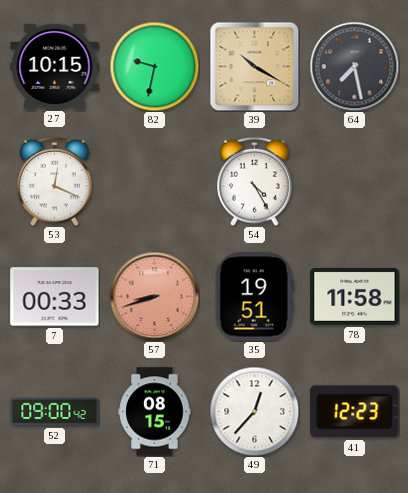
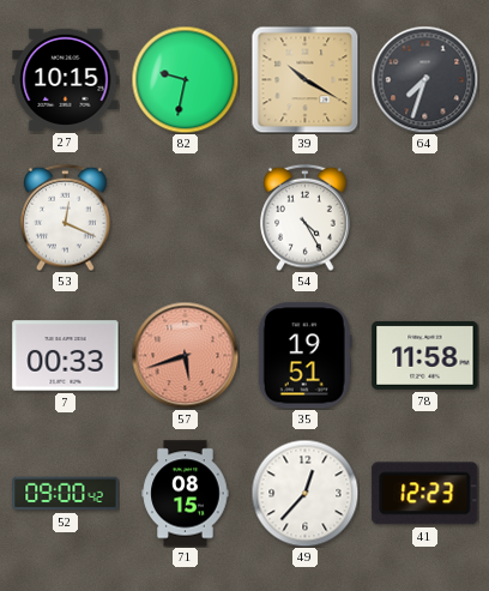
64: 7:28 -> 7:33 (424, 79)
57: 8:42 -> 5:42 (185, 355)
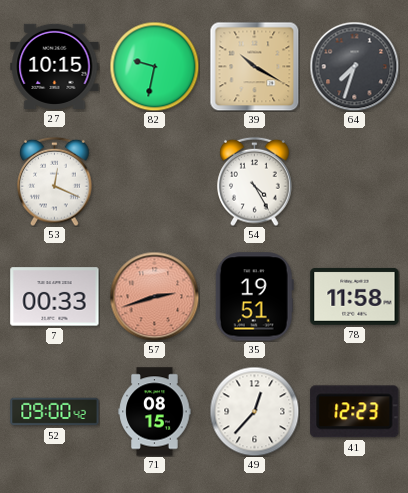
57: 5:42 -> 2:42 (154, 296)
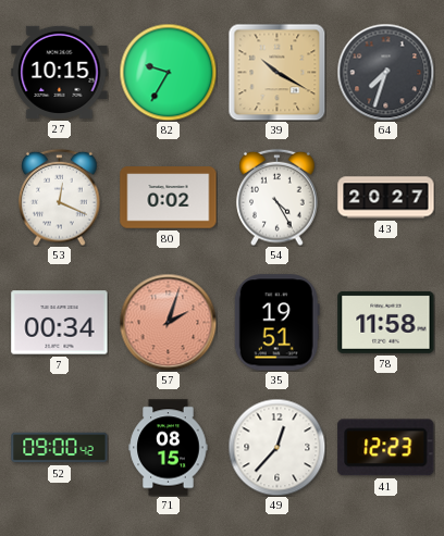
82: 9:32 -> 9:35 (168, 72)
80: none -> 0:02 (169, 198)
43: none -> 20:27 (386, 198)
7: 00:33 -> 00:34 (60, 323)
57: 2:42 -> 2:03 (168, 322)
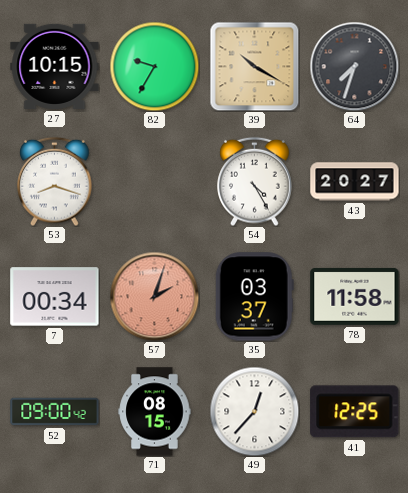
53: 12:19 -> 8:18 (55, 181)
80: 0:02 -> none (169, 198)
35: 19:51 -> 03:37 (254, 297)
41: 12:23 -> 12:25 (355, 412)
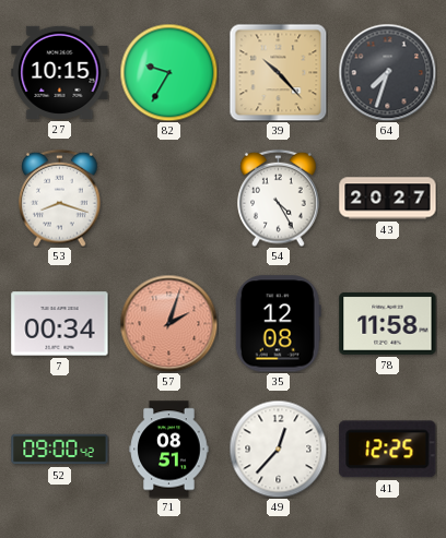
39: 10:20 -> 10:23 (278, 72)
35: 03:37 -> 12:08 (278, 324)
71: 08:15 -> 08:51 (169, 450)
